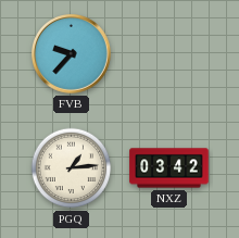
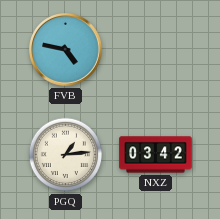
FVB: 9:37 -> 4:47 (66, 50)
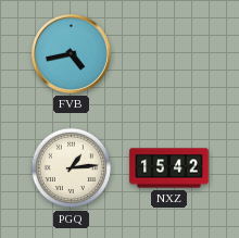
FVB: 4:47 -> 4:43 (72, 54)
NXZ: 03:42 -> 15:42 (169, 168)
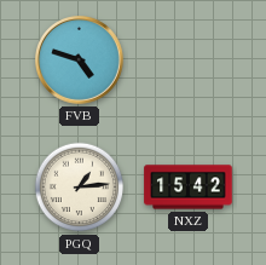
FVB: 4:43 -> 4:48 (80, 61)
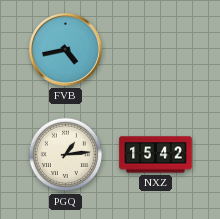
FVB: 4:48 -> 4:43 (66, 50)
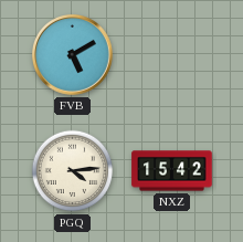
FVB: 4:43 -> 5:10 (73, 55)
PGQ: 1:14 -> 4:14 (73, 171)
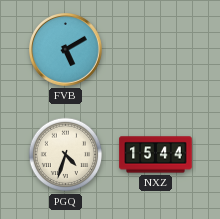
PGQ: 4:14 -> 4:33 (66, 155)
NXZ: 15:42 -> 15:44 (156, 155)
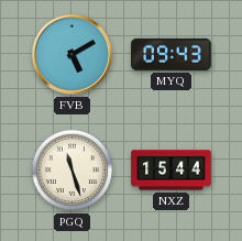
MYQ: none -> 09:43 (172, 54)
PGQ: 4:33 -> 11:27 (73, 171)
